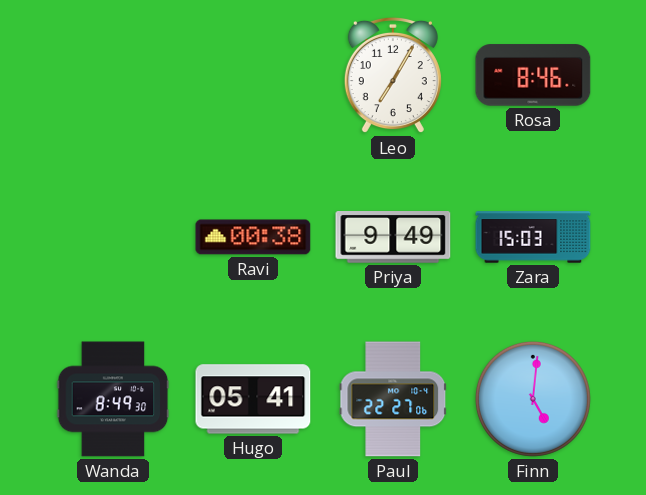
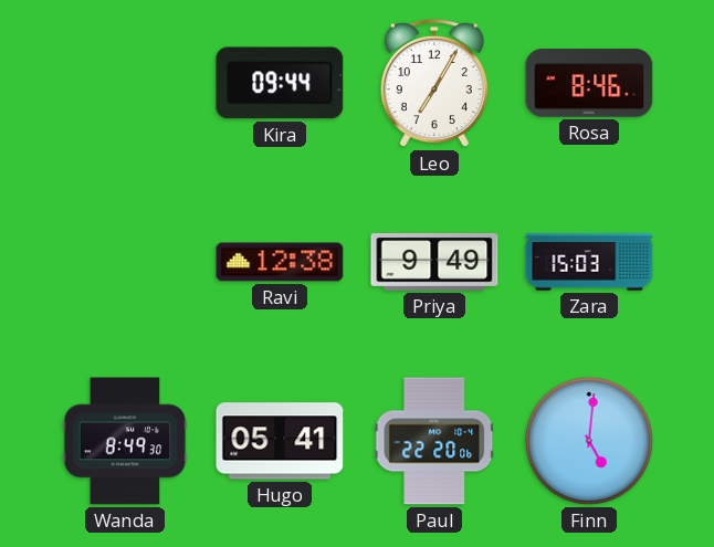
Kira: none -> 09:44 (280, 83)
Ravi: 00:38 -> 12:38 (280, 262)
Paul: 22:27 -> 22:20 (434, 441)
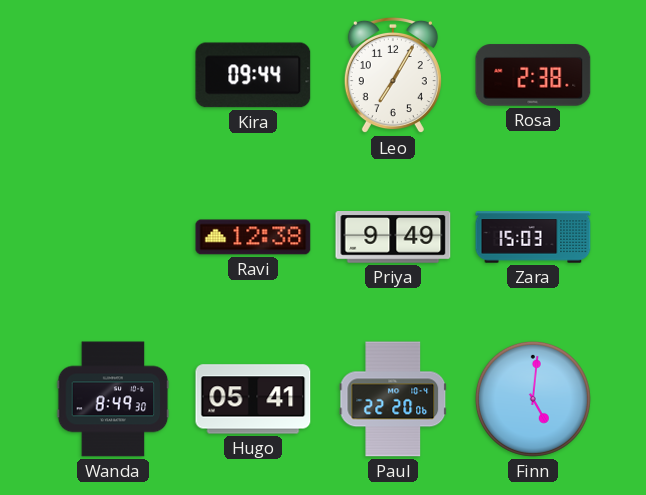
Rosa: 8:46 -> 2:38 (533, 75)
